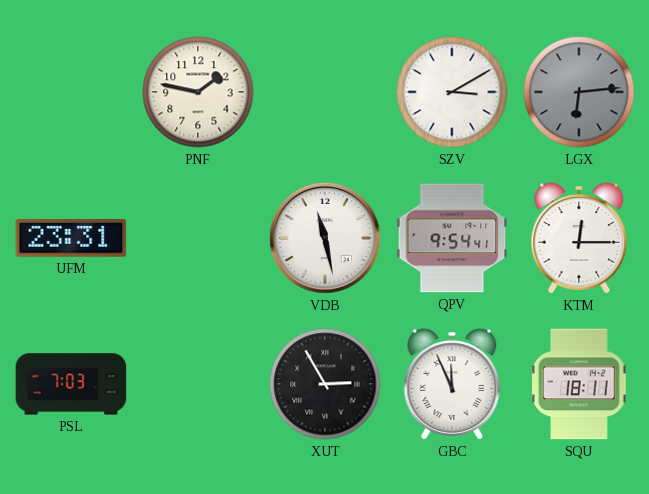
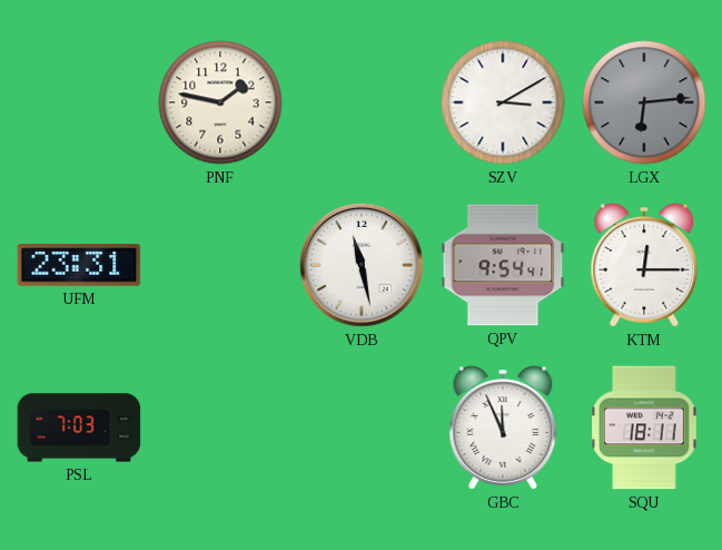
XUT: 2:55 -> none (325, 384)
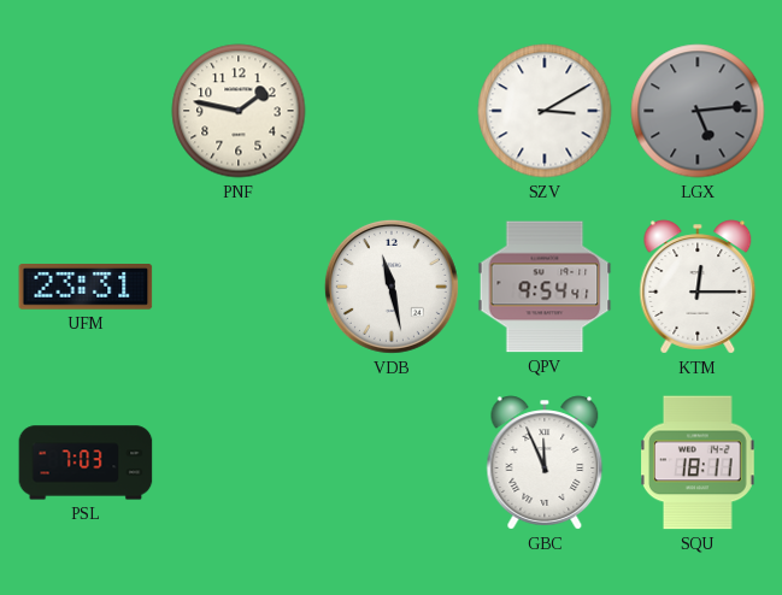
LGX: 6:14 -> 5:14 (698, 111)
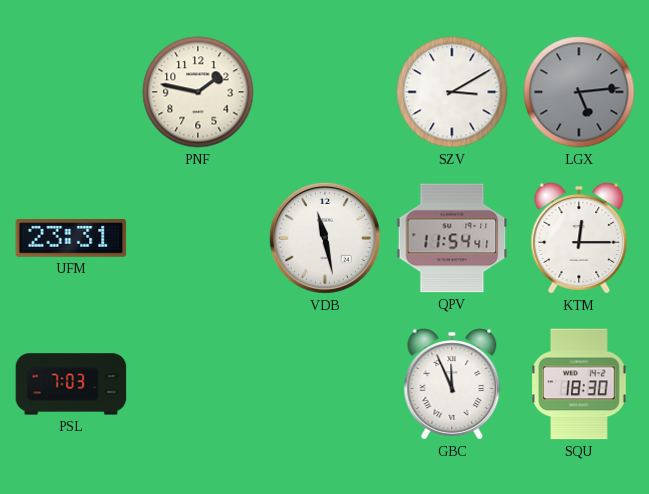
QPV: 9:54 -> 11:54 (452, 238)
SQU: 18:11 -> 18:30 (580, 384)
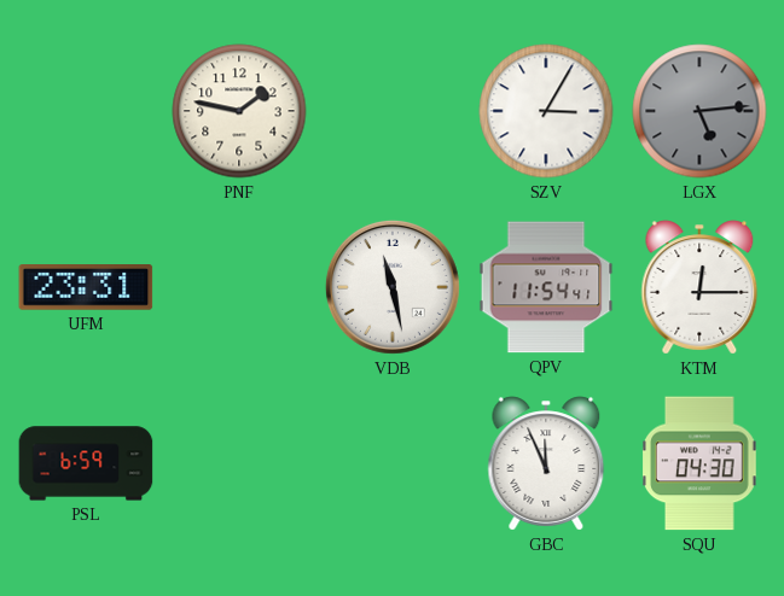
SZV: 3:10 -> 3:05 (546, 111)
PSL: 7:03 -> 6:59 (86, 463)
SQU: 18:30 -> 04:30 (701, 463)
